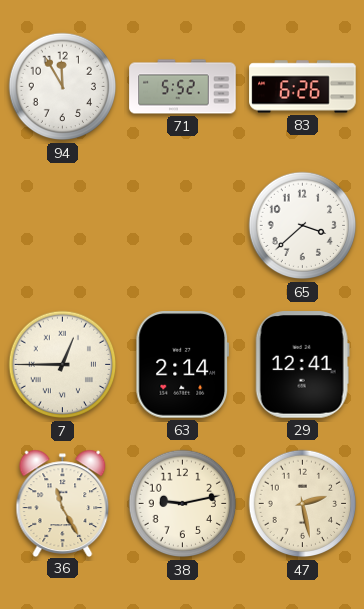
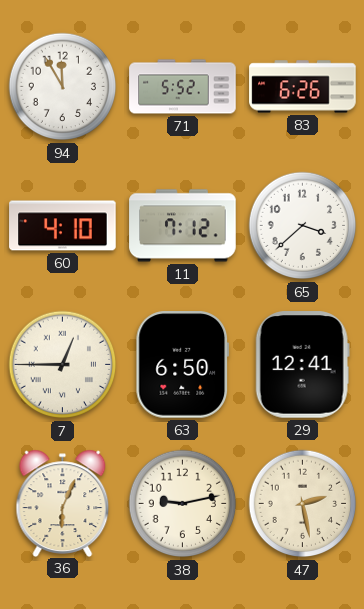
60: none -> 4:10 (63, 226)
11: none -> 7:12 (183, 226)
63: 2:14 -> 6:50 (183, 365)
36: 11:25 -> 6:04 (63, 503)
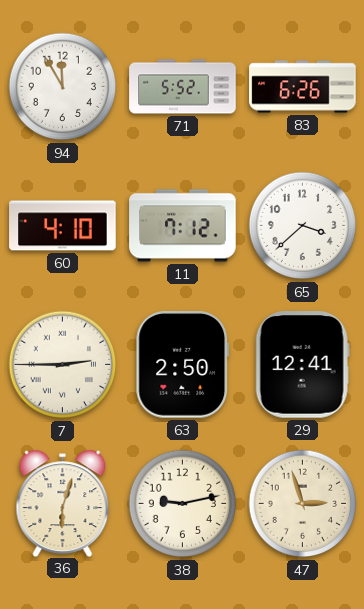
7: 12:45 -> 2:45 (63, 365)
63: 6:50 -> 2:50 (183, 365)
36: 6:04 -> 6:03 (63, 503)
47: 2:28 -> 2:57 (303, 504)
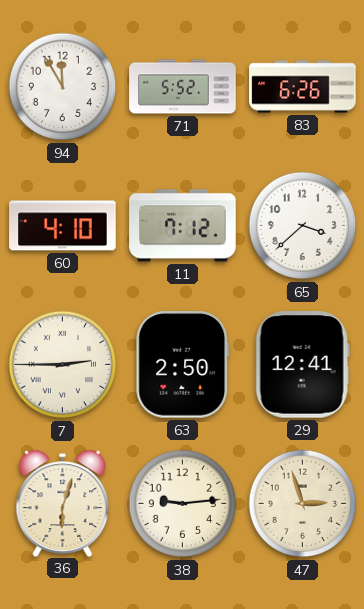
38: 9:13 -> 9:14 (183, 504)
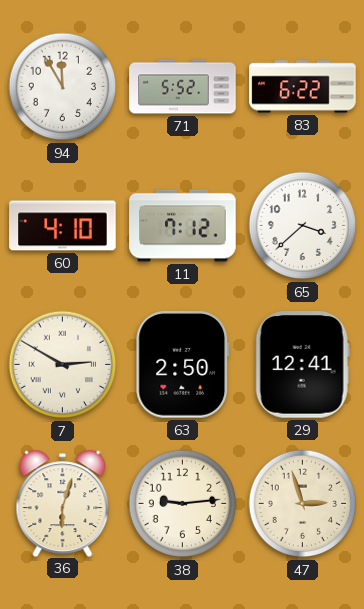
83: 6:26 -> 6:22 (303, 87)
7: 2:45 -> 2:50 (63, 365)
